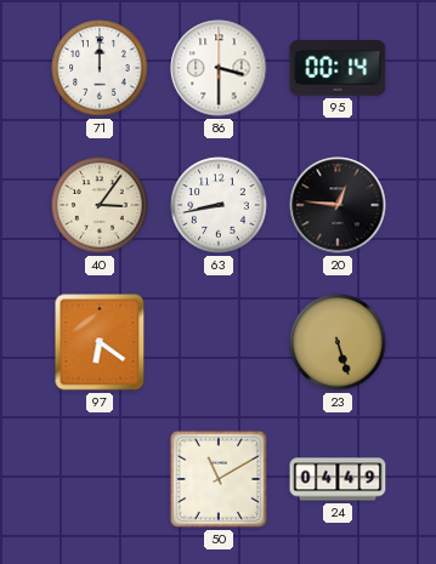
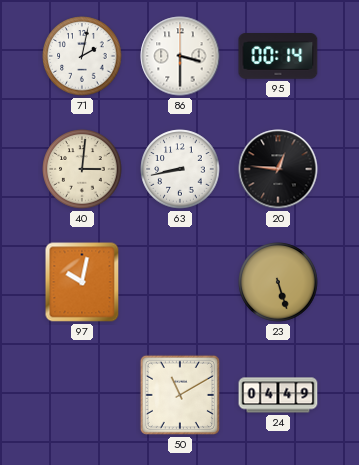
71: 12:00 -> 2:02 (82, 56)
40: 3:06 -> 3:01 (82, 169)
97: 6:21 -> 10:02 (82, 282)
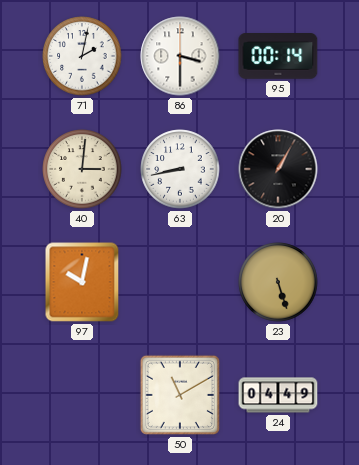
20: 12:46 -> 1:05 (278, 169)
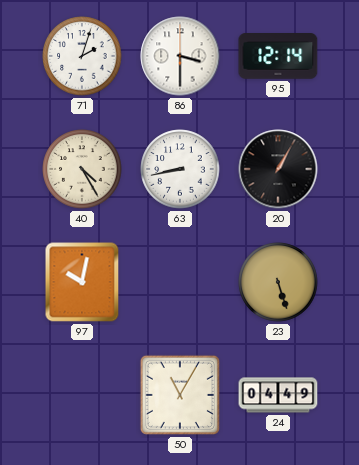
71: 2:02 -> 2:03 (82, 56)
95: 00:14 -> 12:14 (278, 57)
40: 3:01 -> 4:25 (82, 169)
50: 11:10 -> 11:05 (180, 395)
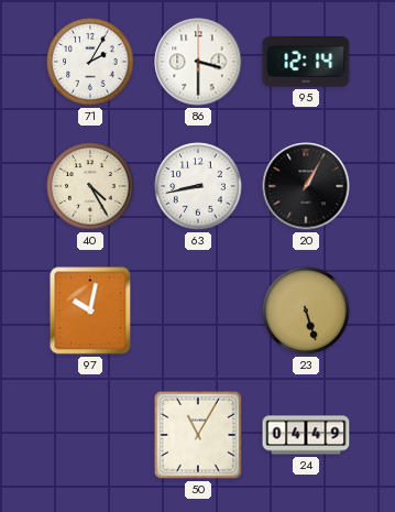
71: 2:03 -> 2:05 (90, 62)
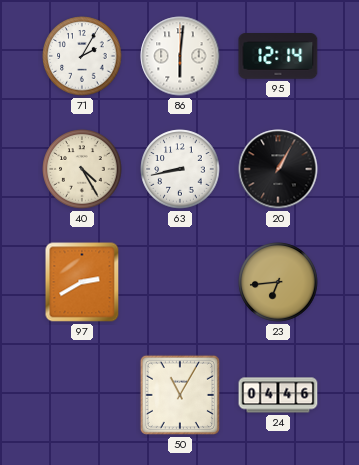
86: 3:30 -> 6:01 (180, 56)
97: 10:02 -> 2:40 (82, 282)
23: 5:27 -> 6:44 (278, 282)
24: 04:49 -> 04:46 (278, 395)
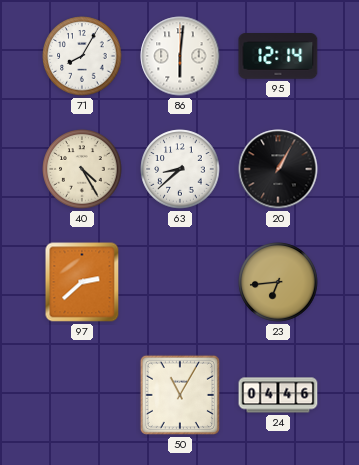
71: 2:05 -> 8:05 (82, 56)
63: 8:43 -> 8:38 (180, 169)
97: 2:40 -> 2:38 (82, 282)
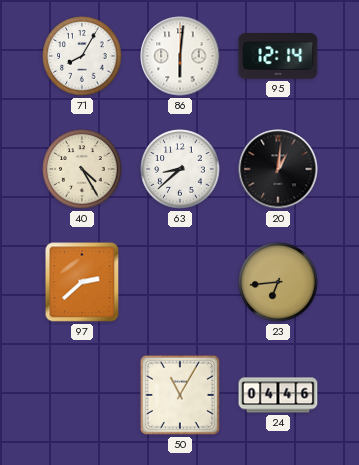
20: 1:05 -> 1:01 (278, 169)
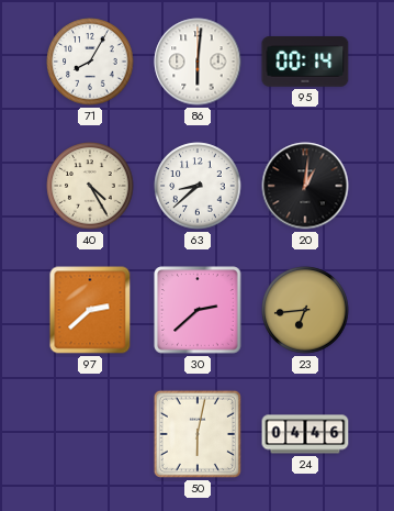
95: 12:14 -> 00:14 (305, 63)
30: none -> 2:38 (198, 310)
50: 11:05 -> 6:02 (198, 434)
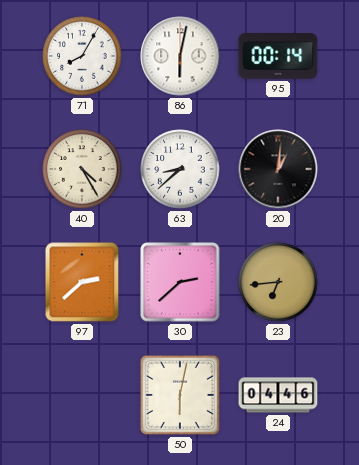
86: 6:01 -> 6:02 (180, 56)
